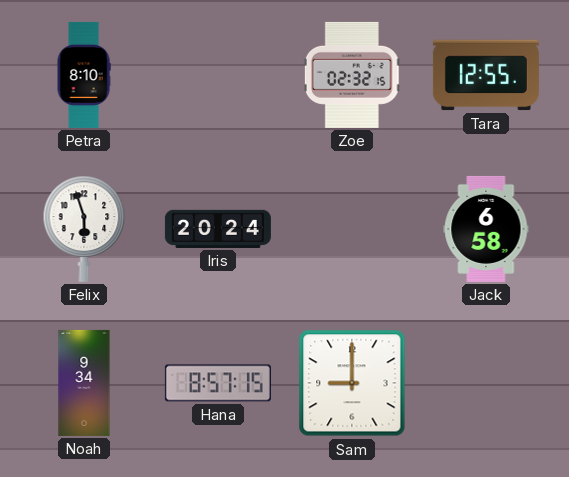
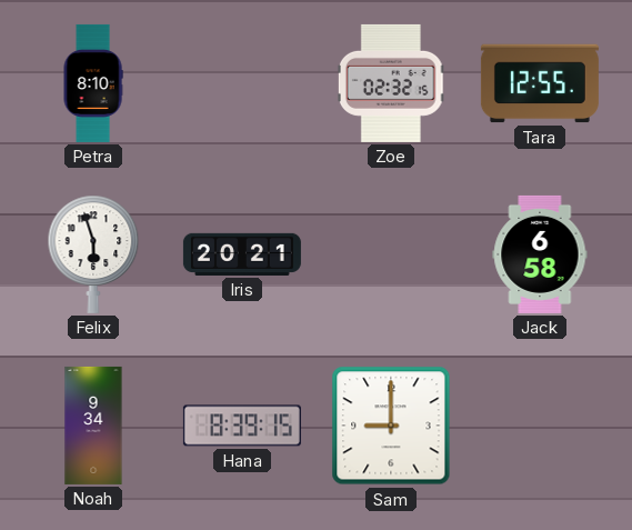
Iris: 20:24 -> 20:21 (242, 254)
Hana: 8:57 -> 8:39 (242, 426)
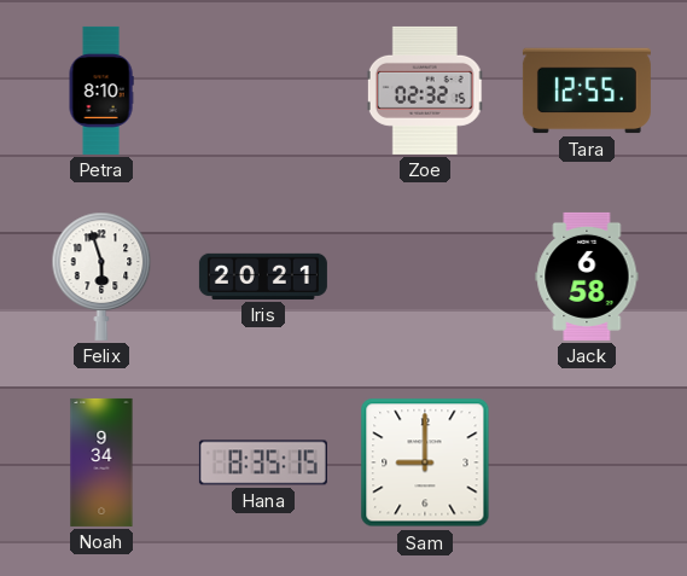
Hana: 8:39 -> 8:35 (263, 462)
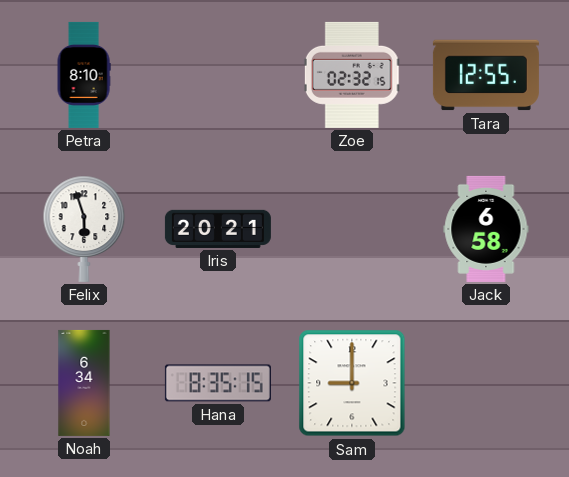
Noah: 9:34 -> 6:34 (84, 383)
